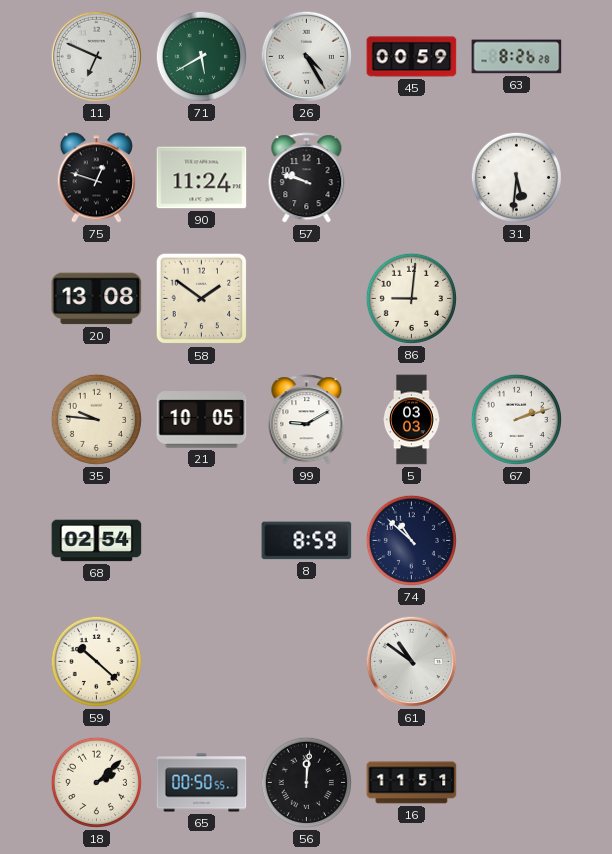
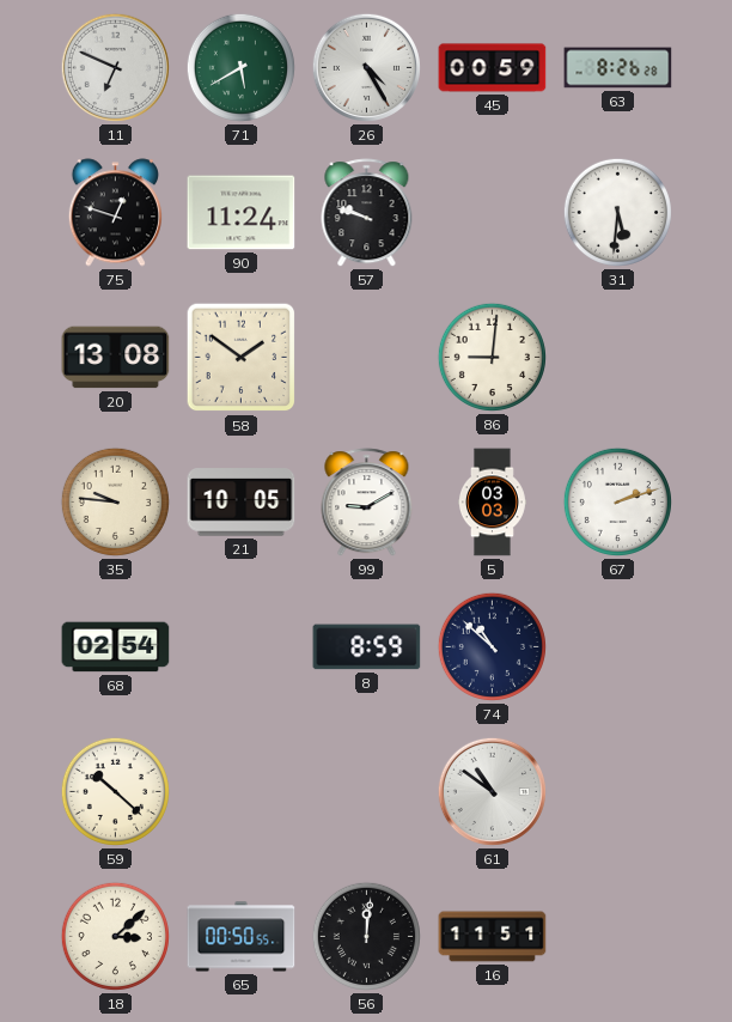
18: 2:08 -> 3:08 (115, 936)
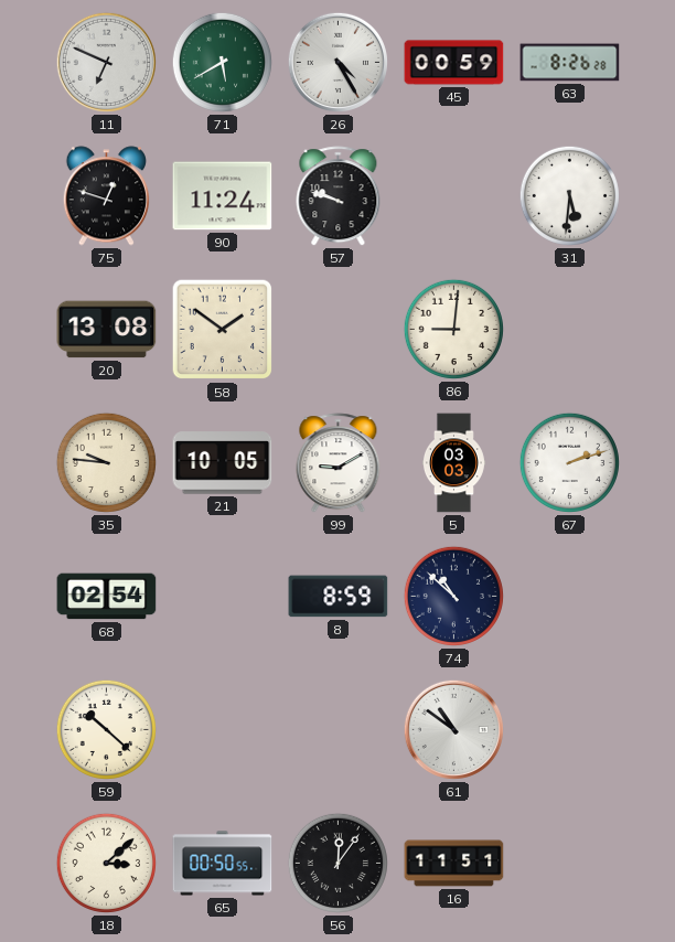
56: 12:01 -> 12:06 (337, 863)
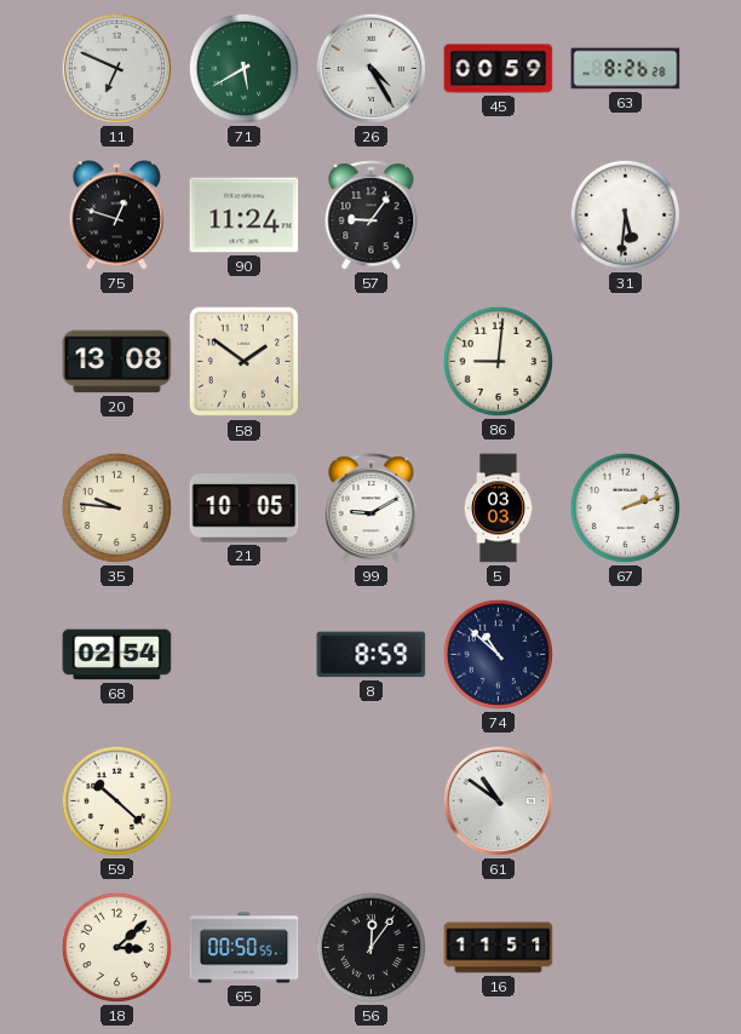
57: 9:48 -> 9:06 (372, 216)
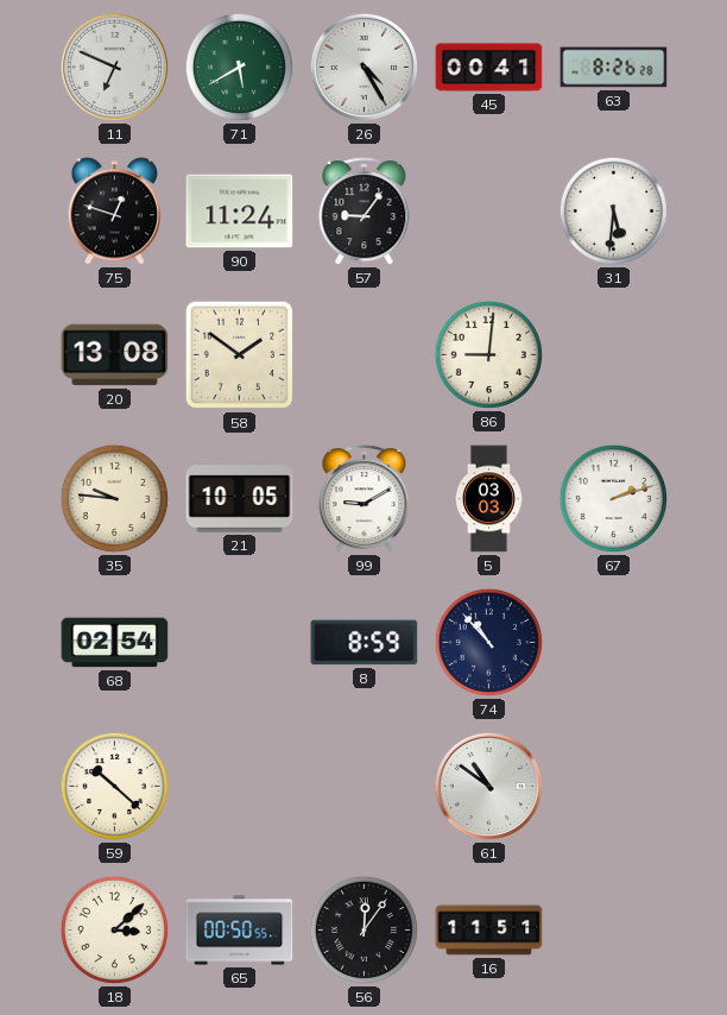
45: 00:59 -> 00:41 (489, 68)
74: 10:52 -> 10:53 (488, 642)
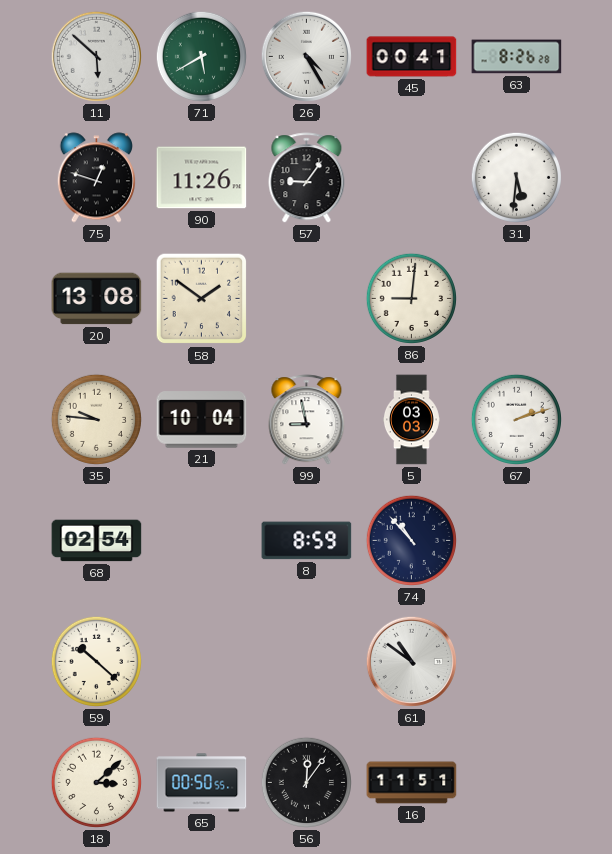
11: 6:49 -> 5:52 (96, 56)
90: 11:24 -> 11:26 (202, 178)
21: 10:05 -> 10:04 (202, 420)
99: 9:10 -> 8:58 (307, 420)
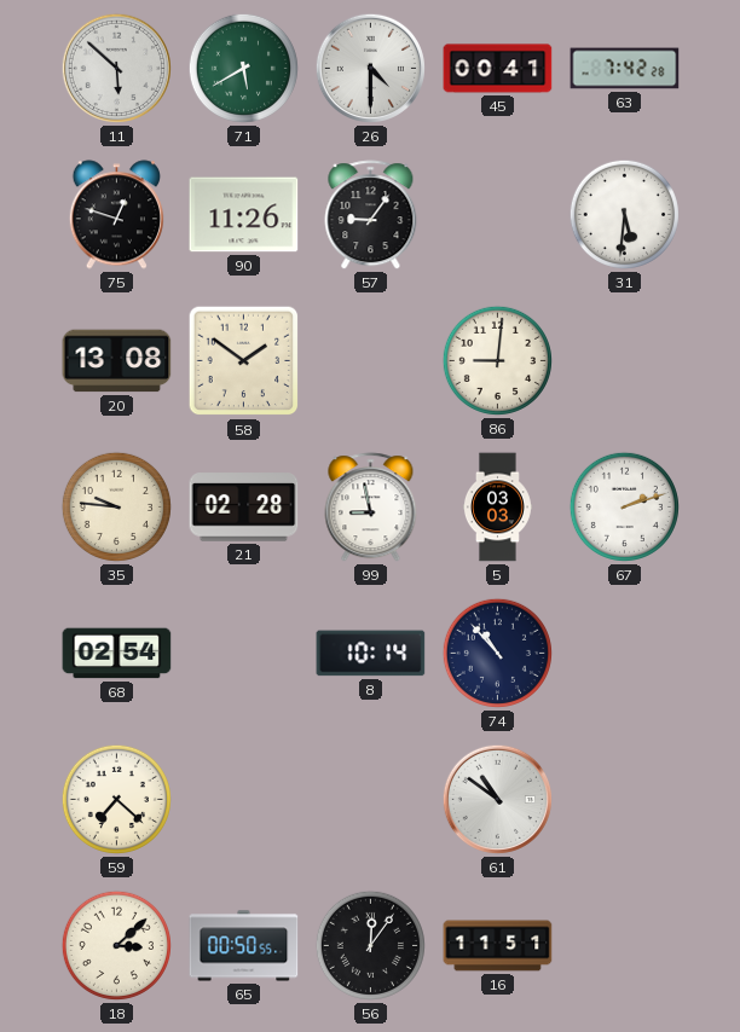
26: 4:25 -> 4:30 (370, 68)
63: 8:26 -> 7:42 (625, 69)
21: 10:04 -> 02:28 (244, 508)
8: 8:59 -> 10:14 (371, 654)
59: 10:22 -> 7:22 (116, 799)
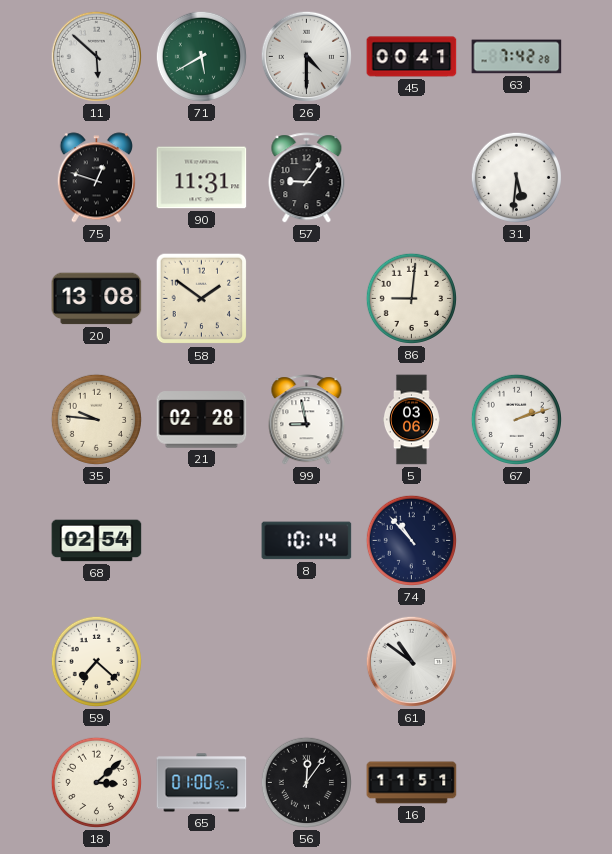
90: 11:26 -> 11:31 (202, 178)
5: 03:03 -> 03:06 (411, 420)
65: 00:50 -> 01:00 (202, 783)
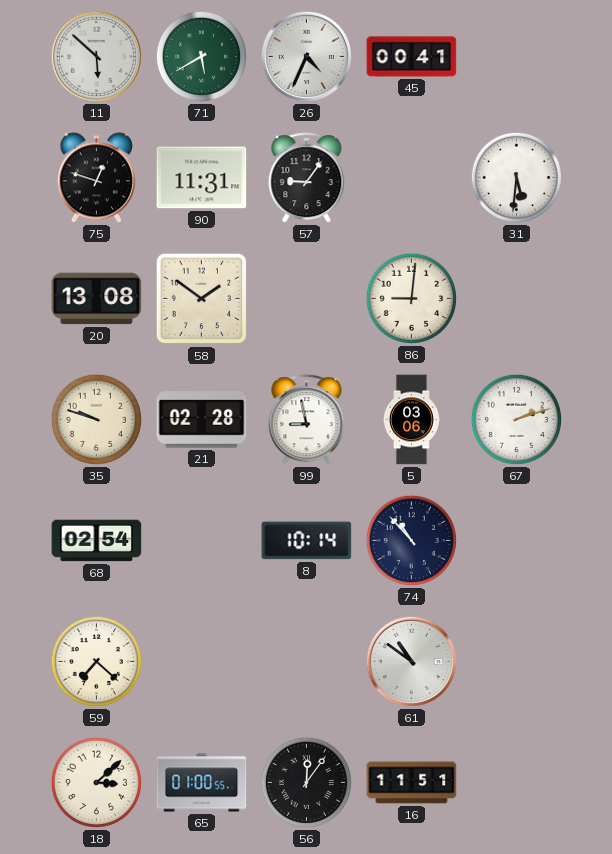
26: 4:30 -> 4:34 (306, 56)
63: 7:42 -> none (517, 57)
35: 9:46 -> 9:48 (96, 419)
